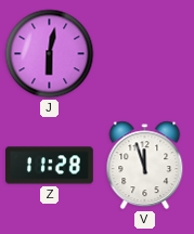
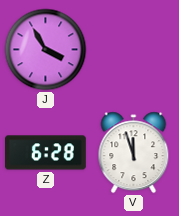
J: 6:02 -> 3:55 (46, 50)
Z: 11:28 -> 6:28 (46, 153)
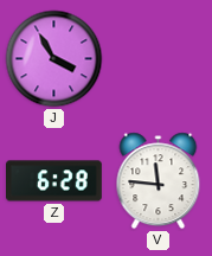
V: 11:57 -> 11:46 (159, 181)
